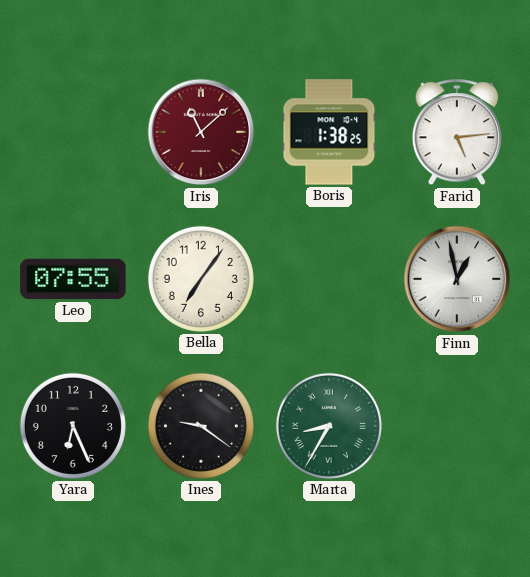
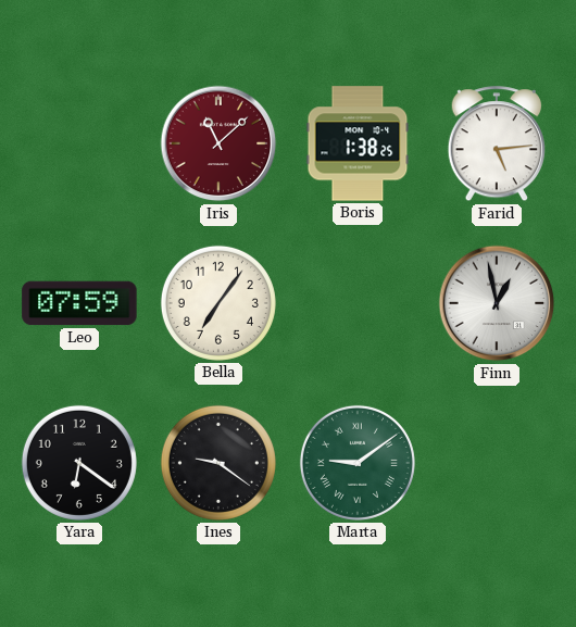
Leo: 07:55 -> 07:59 (79, 303)
Yara: 6:26 -> 6:21 (79, 463)
Marta: 8:35 -> 9:09 (358, 463)
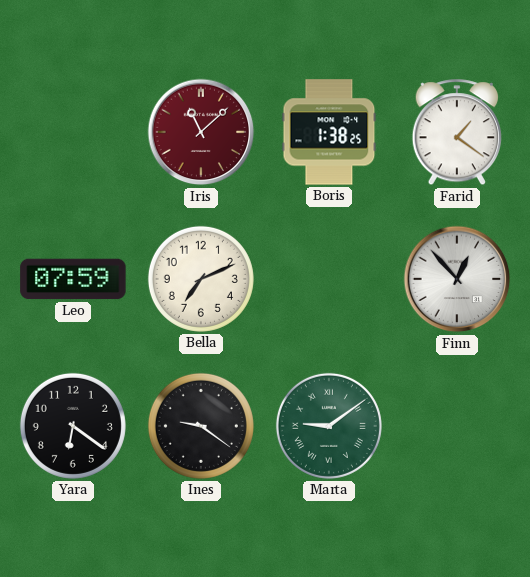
Farid: 5:14 -> 1:21 (456, 133)
Bella: 7:06 -> 7:11 (201, 279)
Finn: 12:58 -> 12:53 (457, 279)
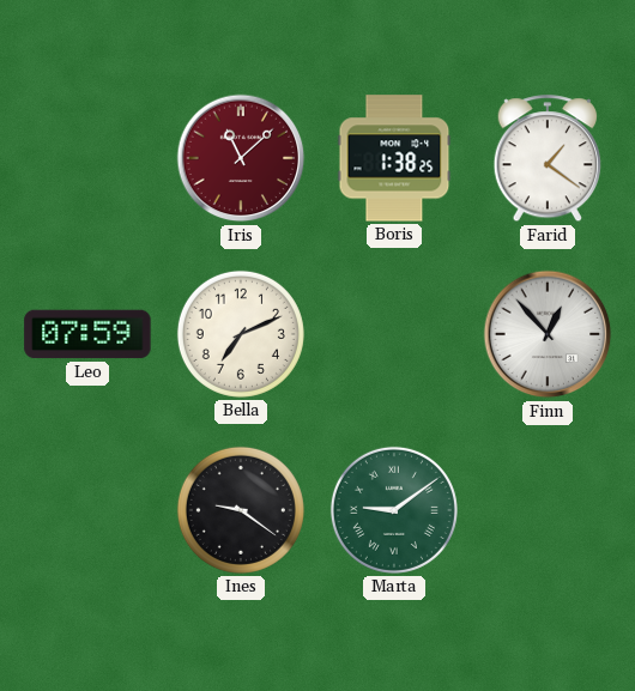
Yara: 6:21 -> none (73, 426)
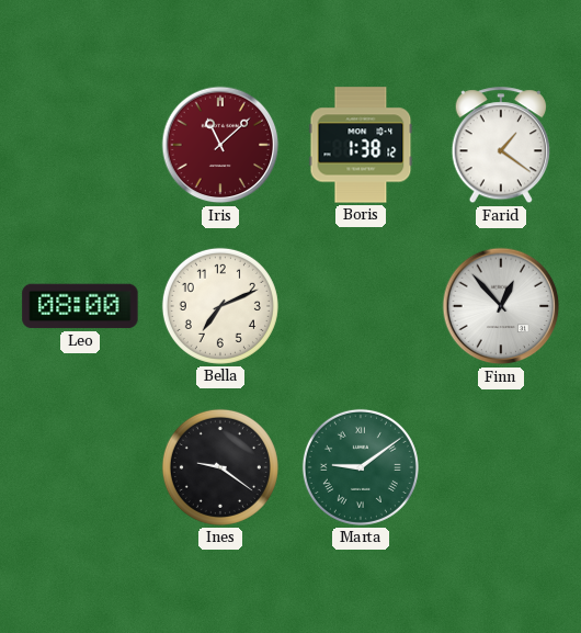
Boris: 1:38:25 -> 1:38:12 (361, 145)
Leo: 07:59 -> 08:00 (80, 306)
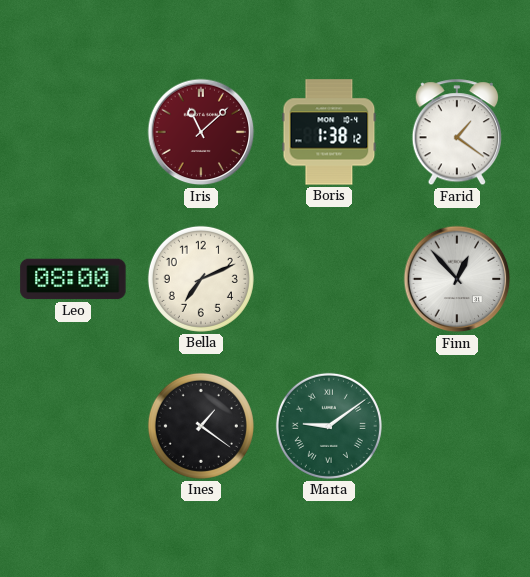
Ines: 9:21 -> 1:21 (201, 426)
